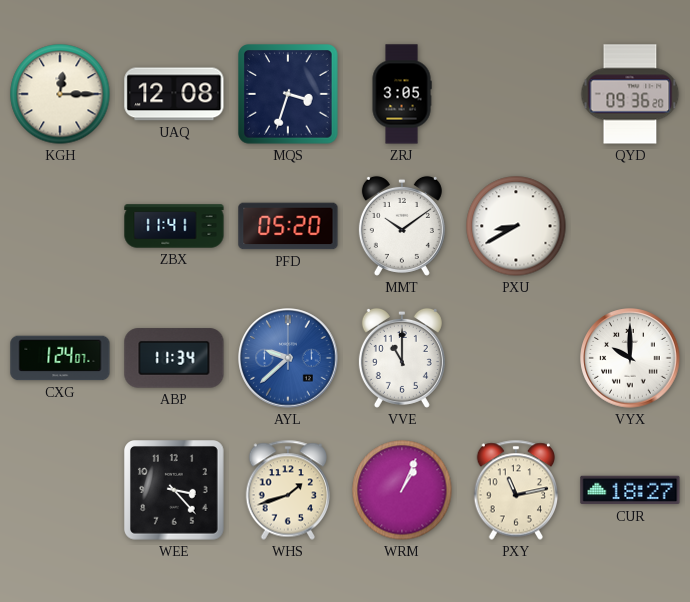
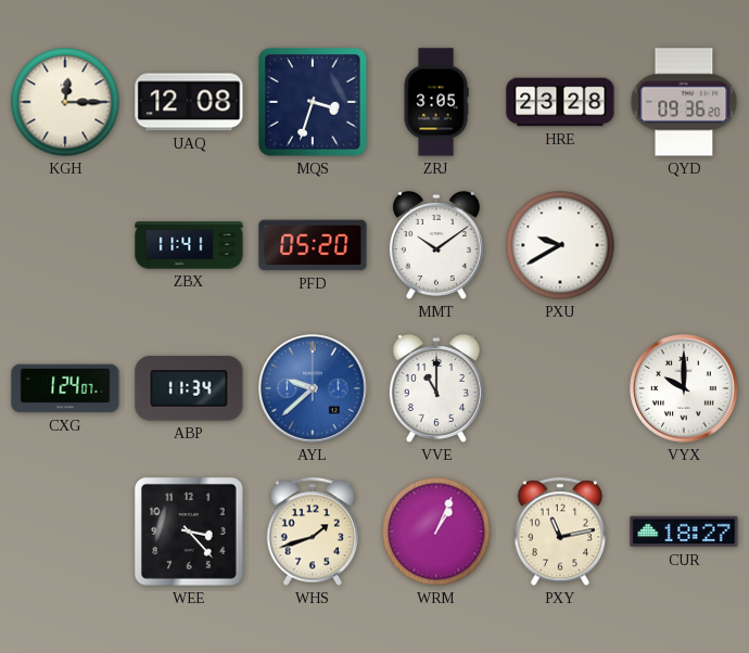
HRE: none -> 23:28 (560, 102)
PXU: 8:40 -> 9:40 (560, 245)
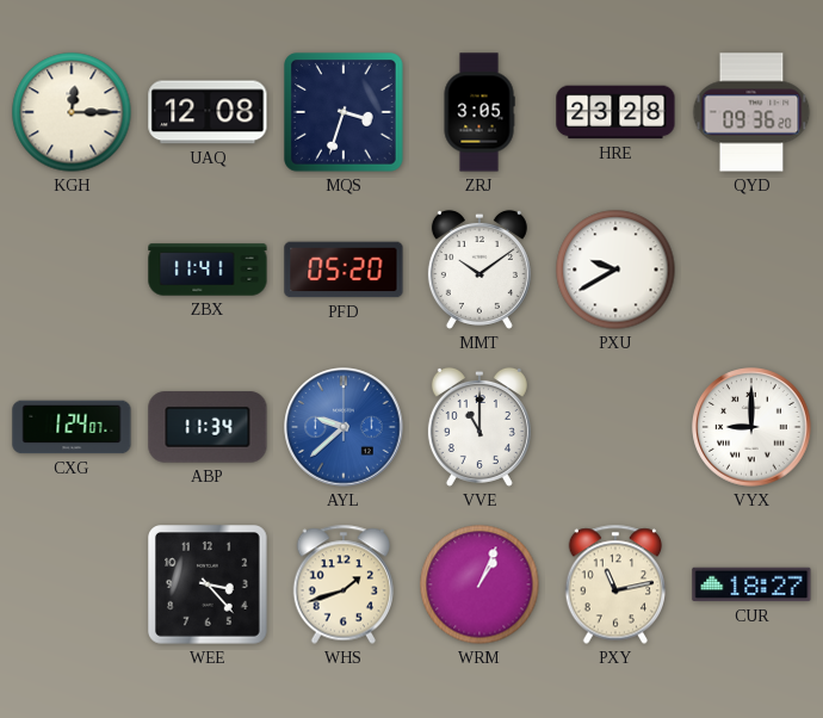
VYX: 10:00 -> 9:00 (751, 427)
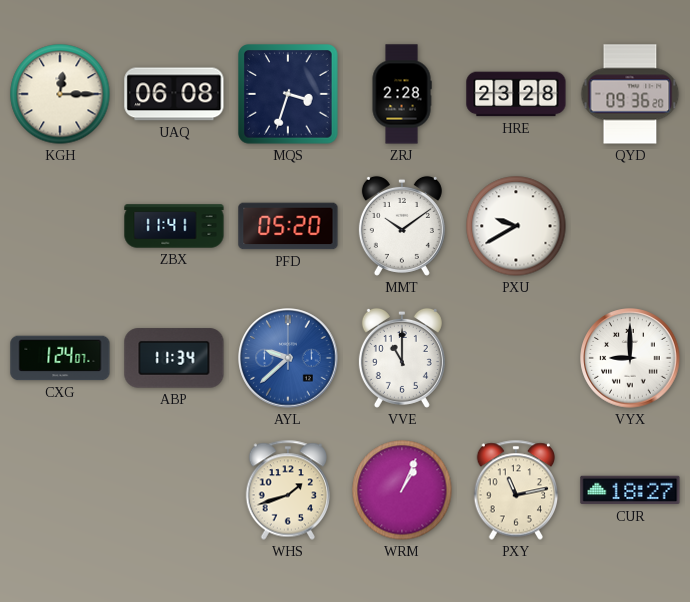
UAQ: 12:08 -> 06:08 (174, 94)
ZRJ: 3:05 -> 2:28 (402, 94)
WEE: 3:23 -> none (209, 586)
